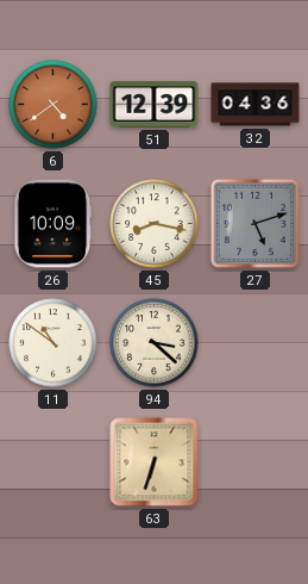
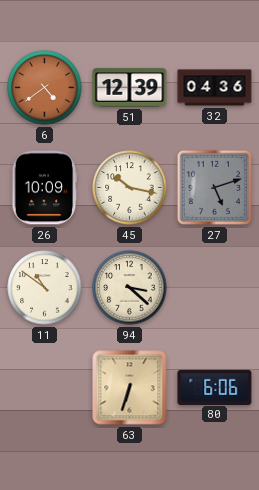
45: 8:17 -> 10:17 (130, 188)
80: none -> 6:06 (215, 387)
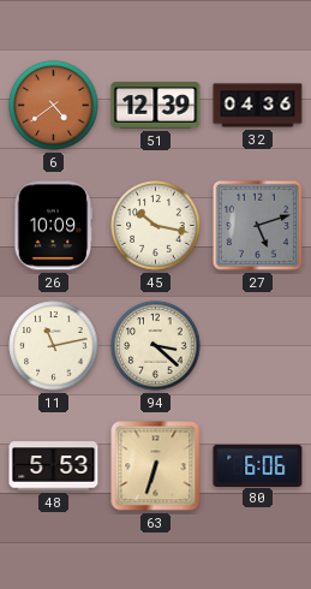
11: 10:51 -> 11:13 (54, 346)
48: none -> 5:53 (54, 466)
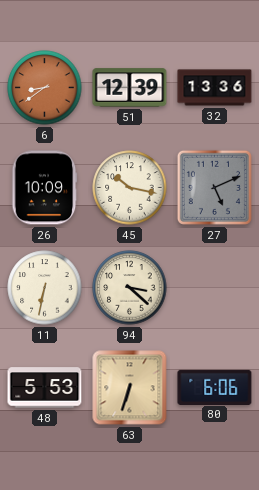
6: 4:39 -> 8:39 (45, 88)
32: 04:36 -> 13:36 (215, 88)
27: 5:12 -> 5:11 (214, 187)
11: 11:13 -> 6:32 (45, 288)
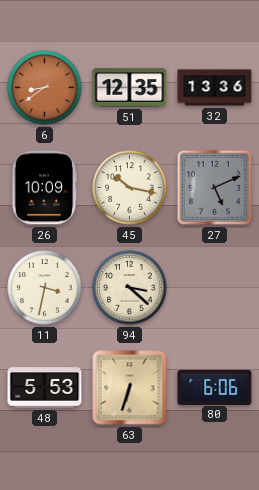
51: 12:39 -> 12:35 (130, 88)
11: 6:32 -> 3:32 (45, 288)
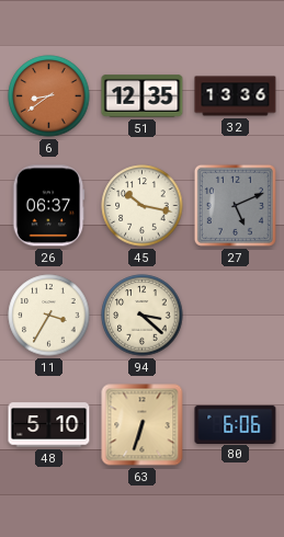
26: 10:09 -> 06:37 (49, 206)
11: 3:32 -> 3:35 (49, 316)
48: 5:53 -> 5:10 (49, 425)
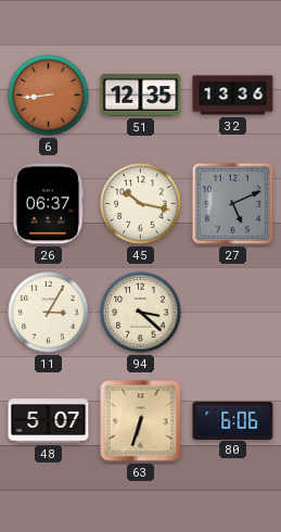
6: 8:39 -> 8:44 (49, 96)
11: 3:35 -> 3:05 (49, 313)
48: 5:10 -> 5:07 (49, 421)
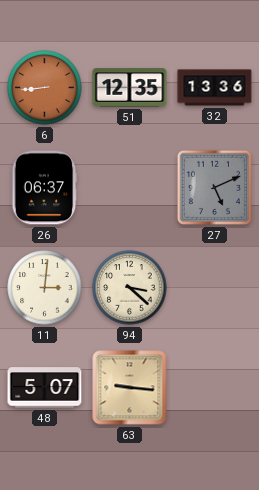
45: 10:17 -> none (141, 204)
11: 3:05 -> 3:01 (45, 288)
63: 6:33 -> 9:16 (130, 388)
80: 6:06 -> none (233, 420)
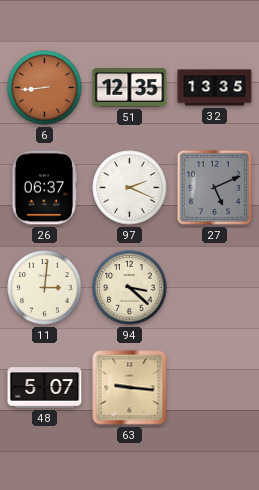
32: 13:36 -> 13:35 (215, 88)
97: none -> 2:19 (130, 188)
